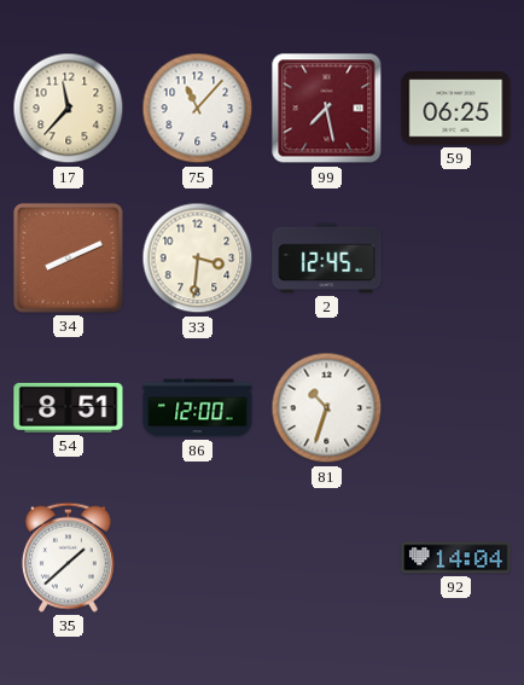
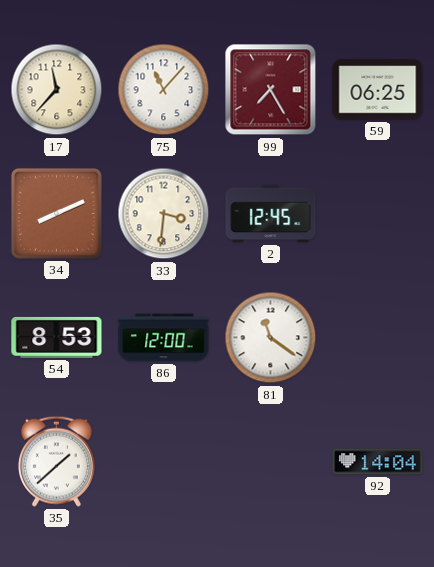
99: 7:28 -> 7:25 (271, 90)
54: 8:51 -> 8:53 (57, 337)
81: 10:33 -> 11:21 (271, 338)
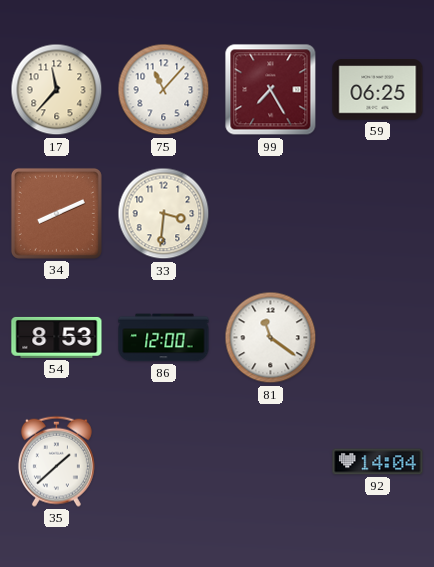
2: 12:45 -> none (271, 214)
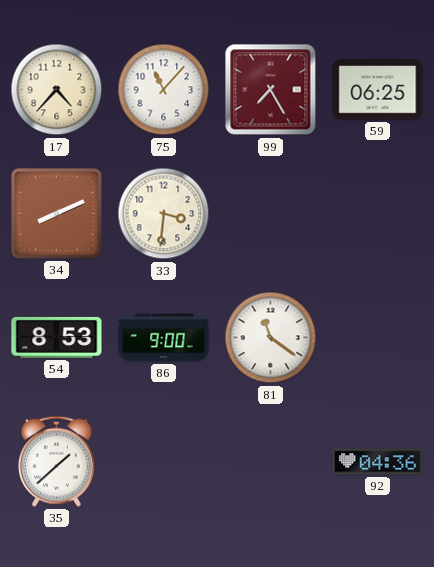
17: 11:37 -> 4:37 (57, 90)
86: 12:00 -> 9:00 (164, 338)
92: 14:04 -> 04:36 (378, 462)
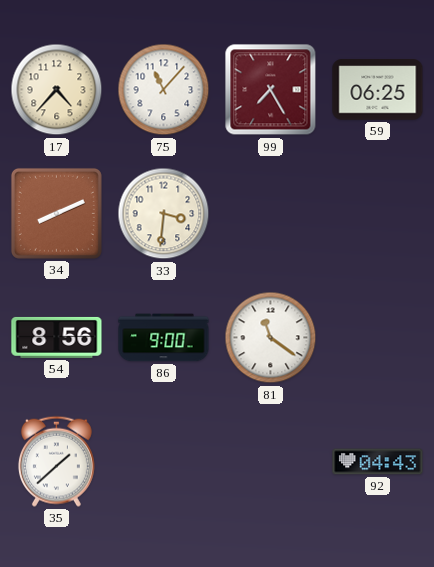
54: 8:53 -> 8:56 (57, 337)
92: 04:36 -> 04:43 (378, 462)
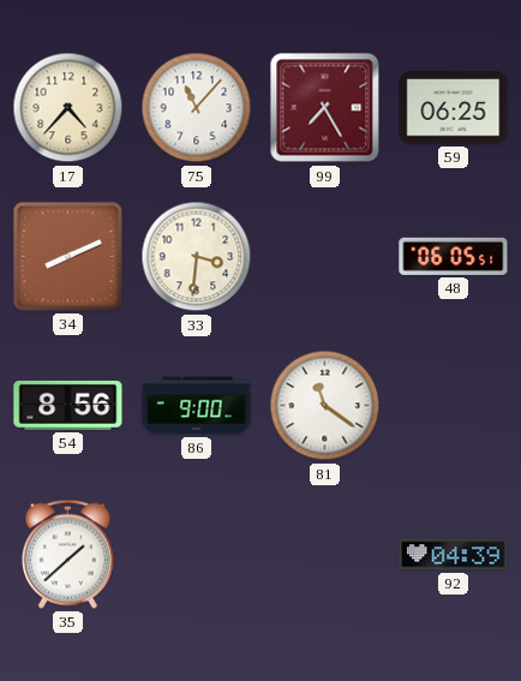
48: none -> 06:05 (454, 256)
92: 04:43 -> 04:39 (454, 555)
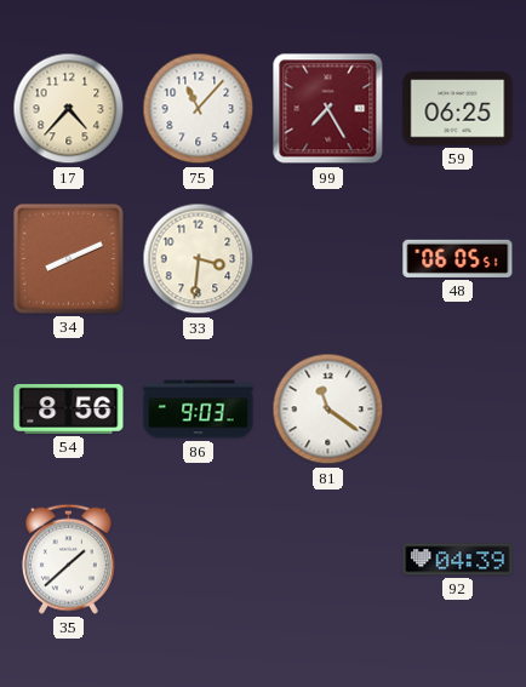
86: 9:00 -> 9:03 (199, 410)
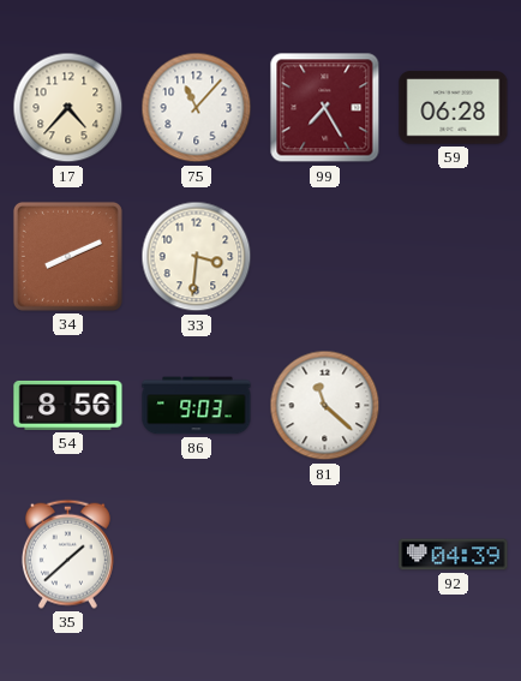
59: 06:25 -> 06:28 (454, 108)
48: 06:05 -> none (458, 258)
81: 11:21 -> 11:22 (325, 406)
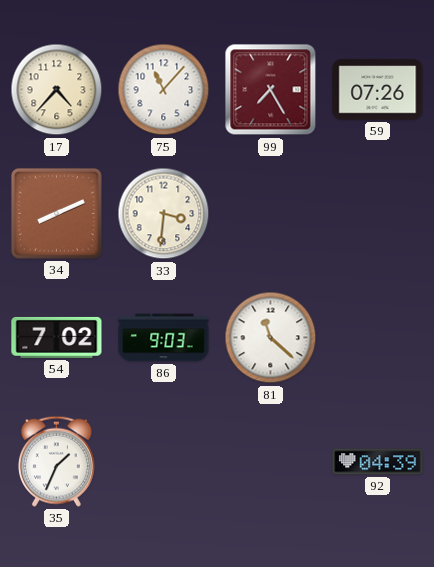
59: 06:28 -> 07:26 (378, 90)
54: 8:56 -> 7:02 (57, 337)
35: 1:38 -> 1:34 (56, 461)
